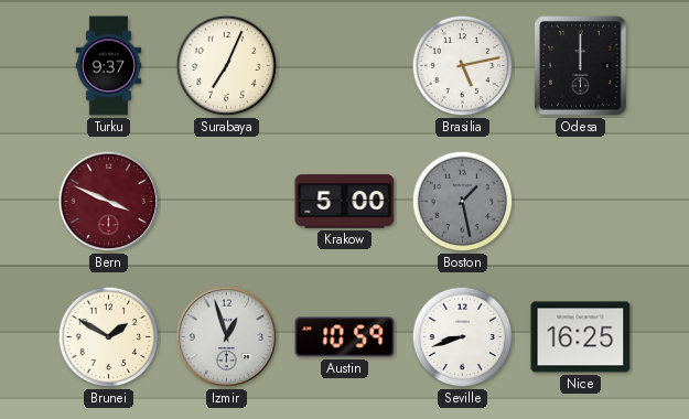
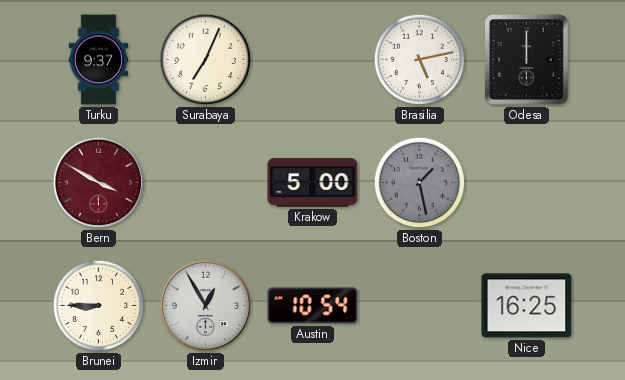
Bern: 3:49 -> 3:50 (99, 183)
Brunei: 1:50 -> 8:45 (99, 306)
Izmir: 12:57 -> 12:55 (206, 306)
Austin: 10:59 -> 10:54 (313, 306)
Seville: 8:42 -> none (463, 337)
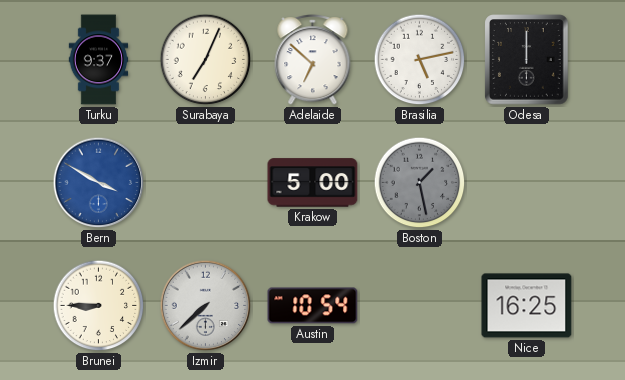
Adelaide: none -> 6:52 (313, 60)
Bern dial: burgundy -> blue (99, 183)
Izmir: 12:55 -> 7:38 (206, 306)
